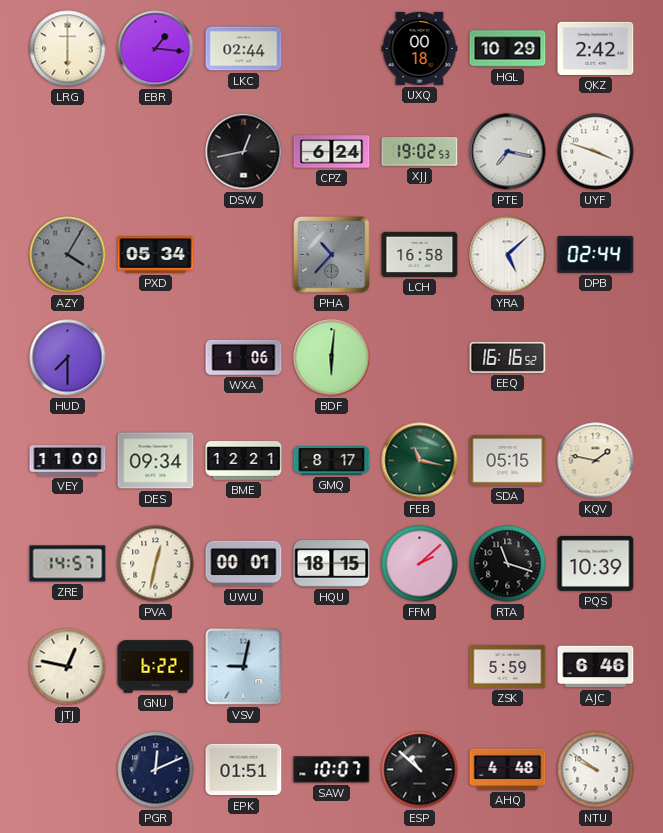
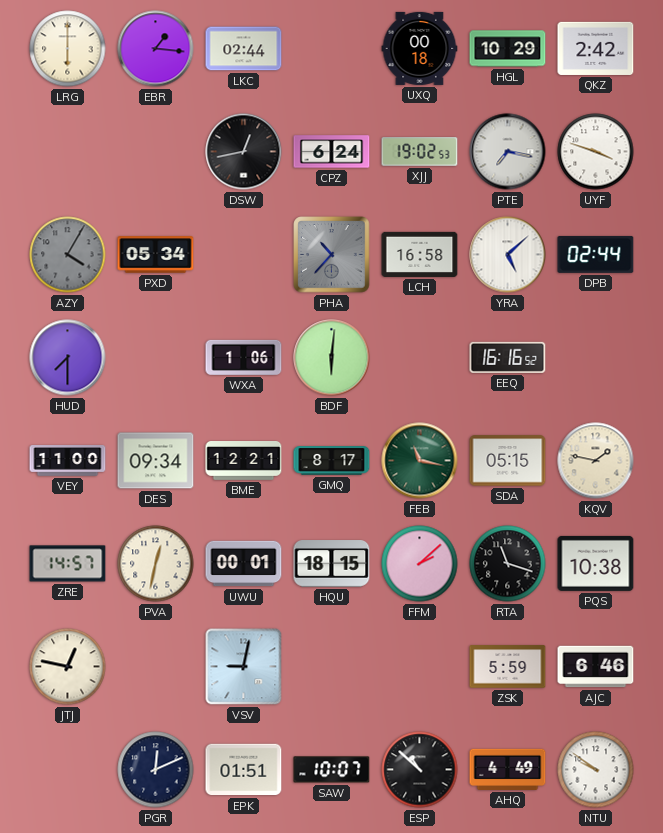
PQS: 10:39 -> 10:38 (596, 563)
GNU: 6:22 -> none (156, 667)
AHQ: 4:48 -> 4:49 (508, 769)
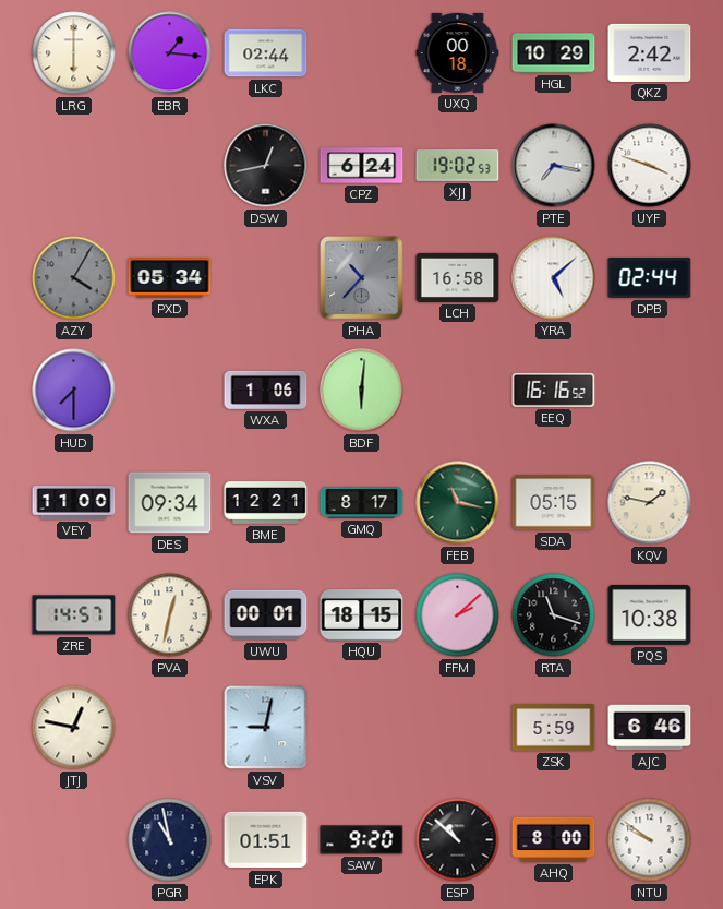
PGR: 12:11 -> 10:58 (170, 840)
SAW: 10:07 -> 9:20 (362, 840)
AHQ: 4:49 -> 8:00 (554, 839)
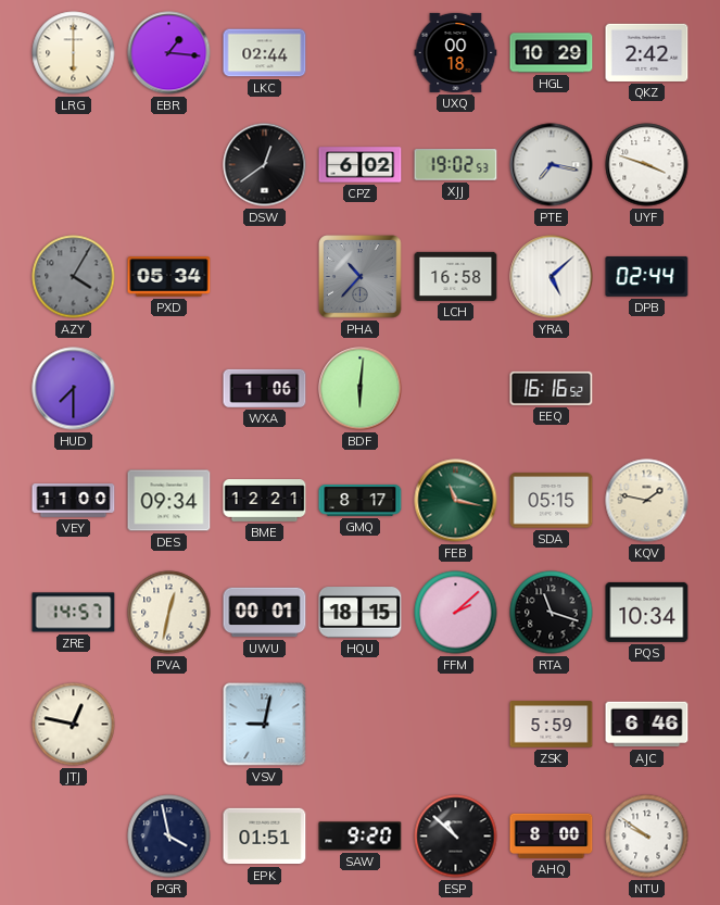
DSW: 12:43 -> 12:39 (265, 165)
CPZ: 6:24 -> 6:02 (361, 165)
PQS: 10:38 -> 10:34 (647, 612)
PGR: 10:58 -> 3:58 (169, 837)
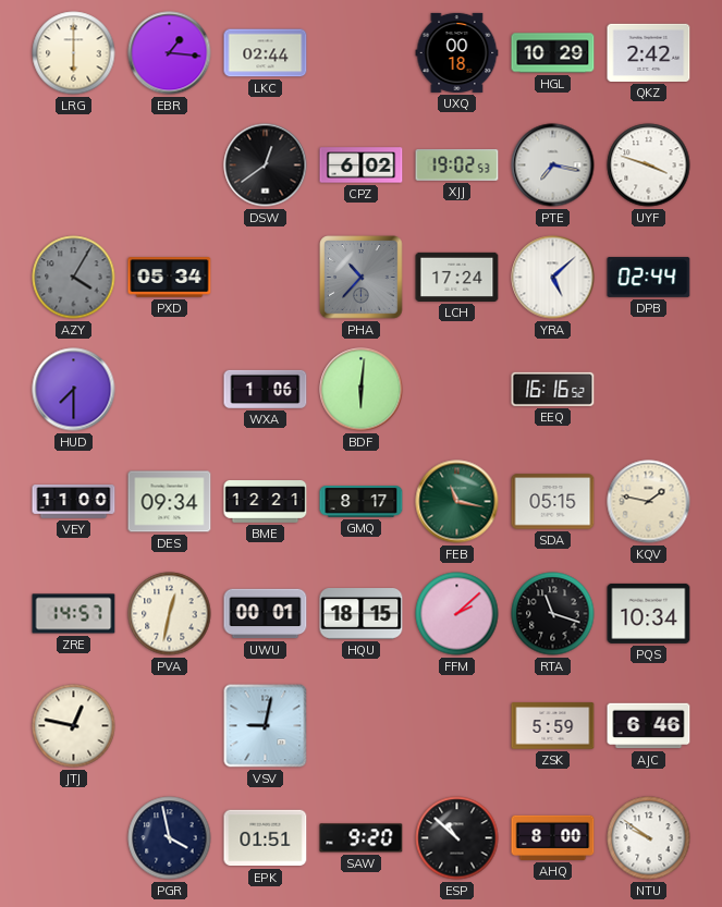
LCH: 16:58 -> 17:24 (457, 277)
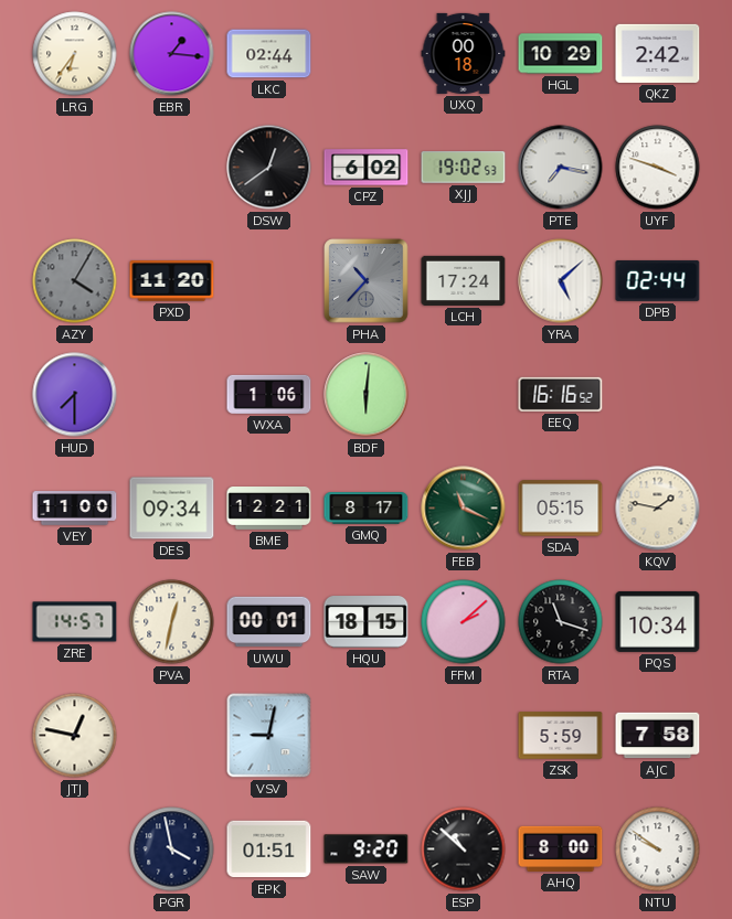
LRG: 6:00 -> 6:36 (75, 54)
PXD: 05:34 -> 11:20 (172, 281)
FEB: 11:17 -> 11:19 (464, 509)
AJC: 6:46 -> 7:58 (658, 736)
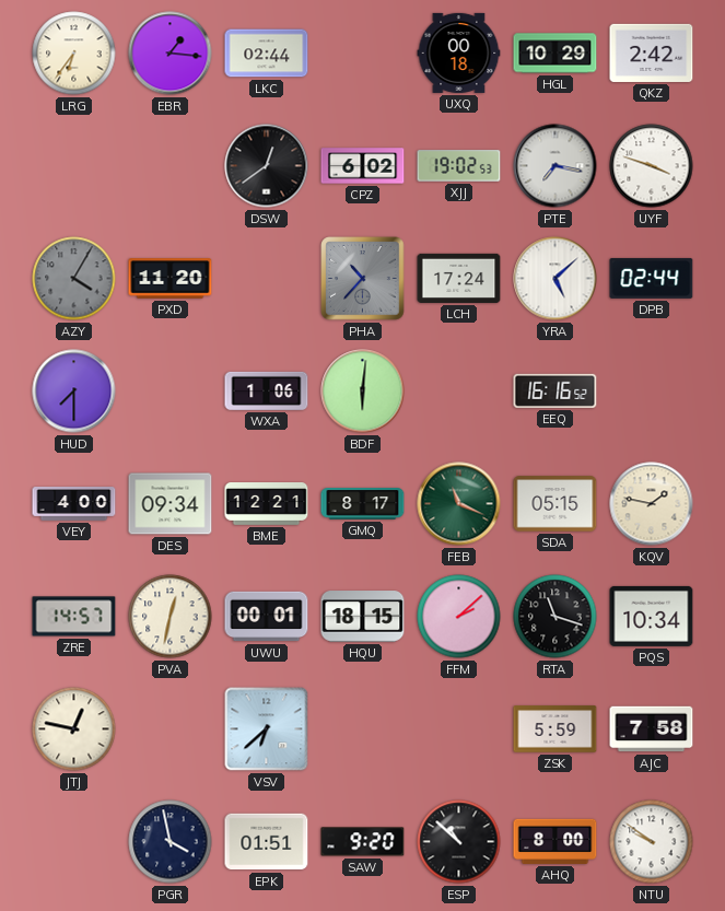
VEY: 11:00 -> 4:00 (74, 504)
VSV: 9:02 -> 6:38 (267, 729)
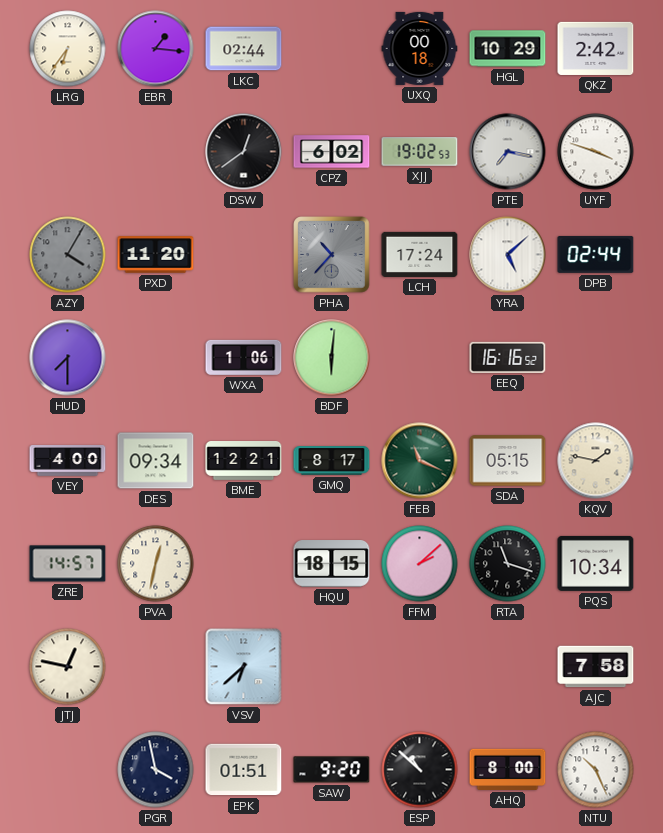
UWU: 00:01 -> none (267, 617)
ZSK: 5:59 -> none (556, 729)
NTU: 9:51 -> 10:26 (596, 770)
